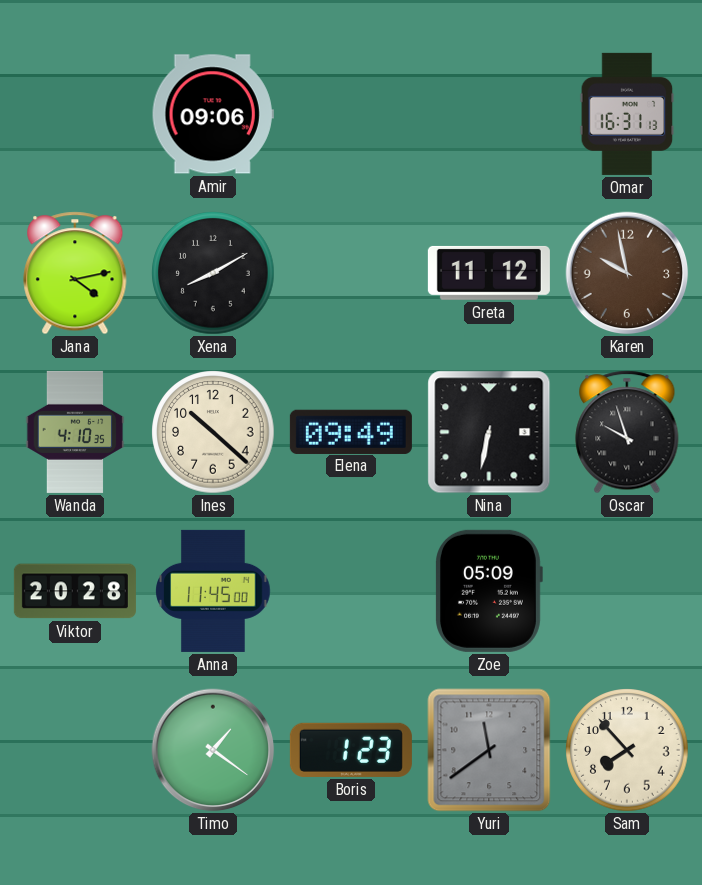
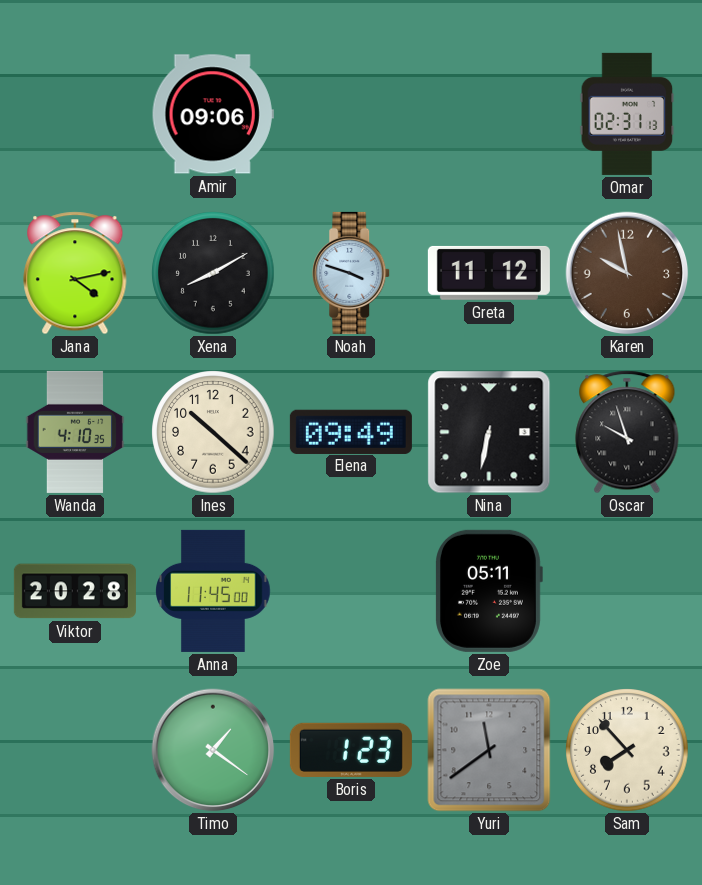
Omar: 16:31 -> 02:31 (627, 114)
Noah: none -> 3:48 (352, 273)
Zoe: 05:09 -> 05:11 (489, 591)
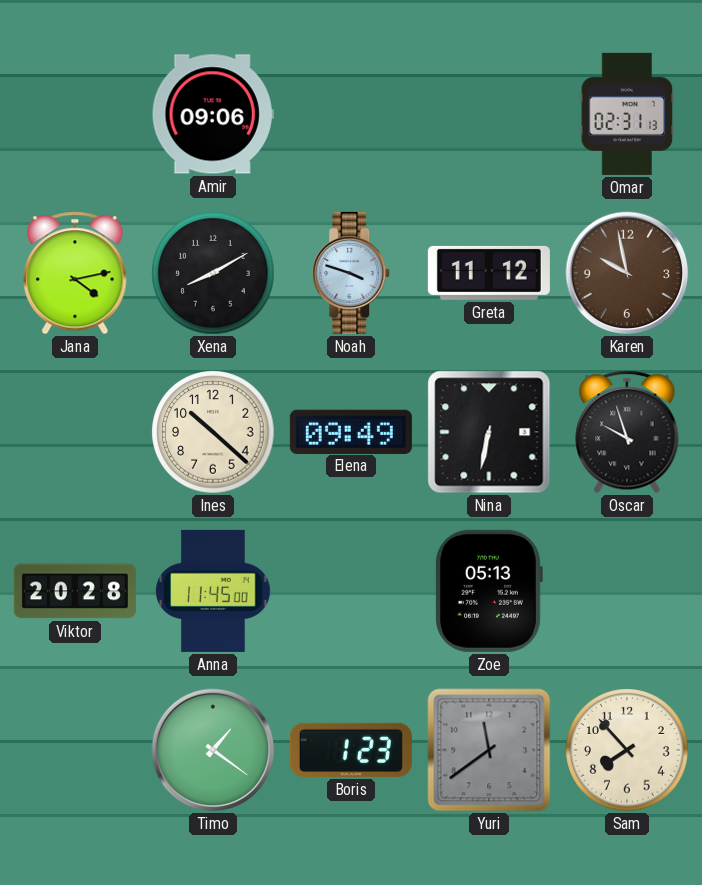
Wanda: 4:10 -> none (75, 432)
Zoe: 05:11 -> 05:13 (489, 591)
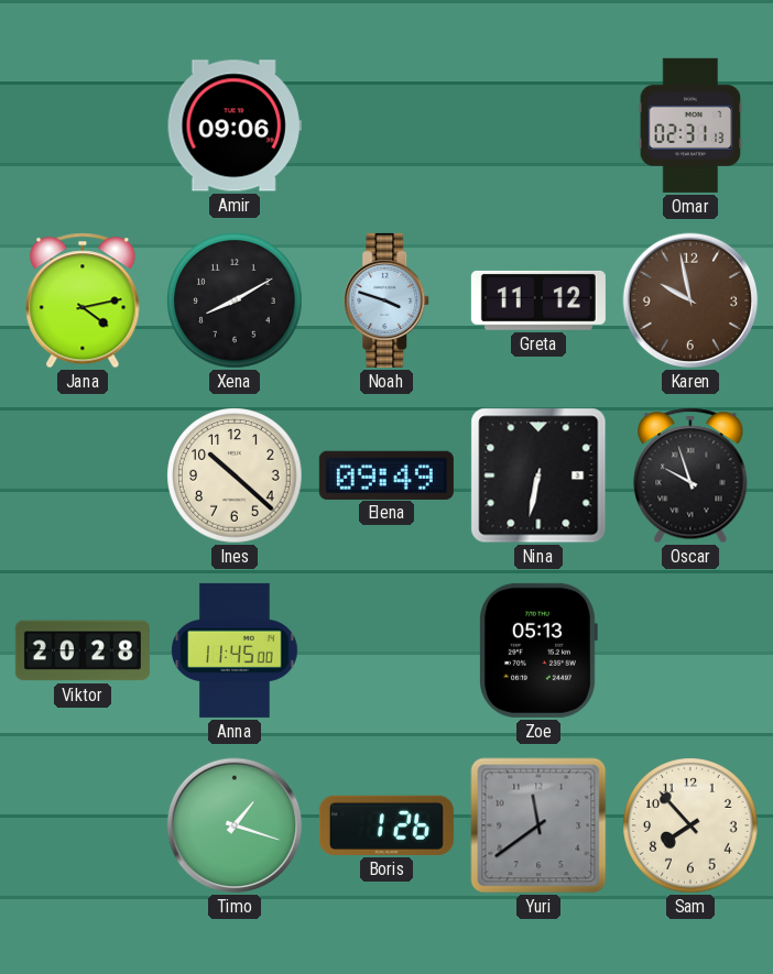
Timo: 1:21 -> 1:18 (235, 825)
Boris: 1:23 -> 1:26 (386, 825)
